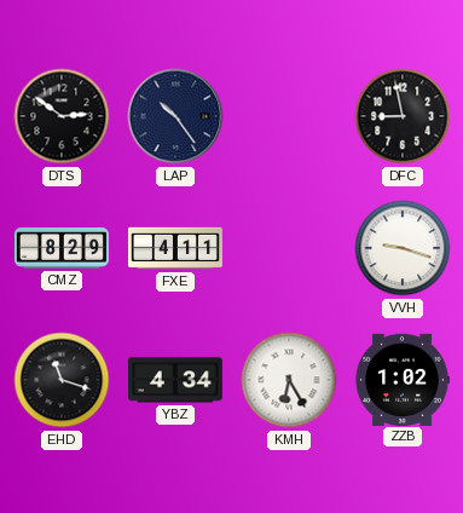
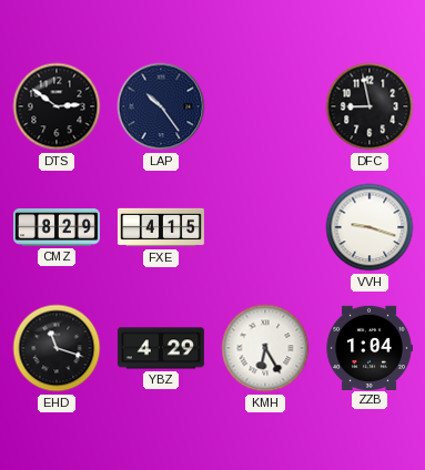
FXE: 4:11 -> 4:15 (161, 227)
YBZ: 4:34 -> 4:29 (161, 348)
ZZB: 1:02 -> 1:04 (370, 347)
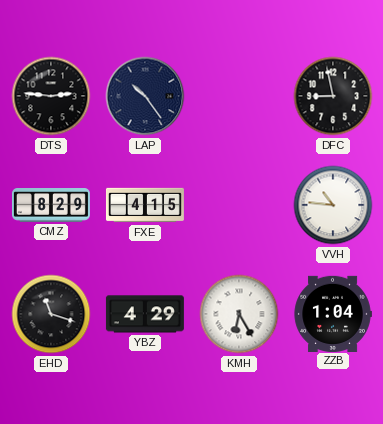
DTS: 2:51 -> 2:46 (51, 96)
VVH: 9:18 -> 10:46 (333, 205)
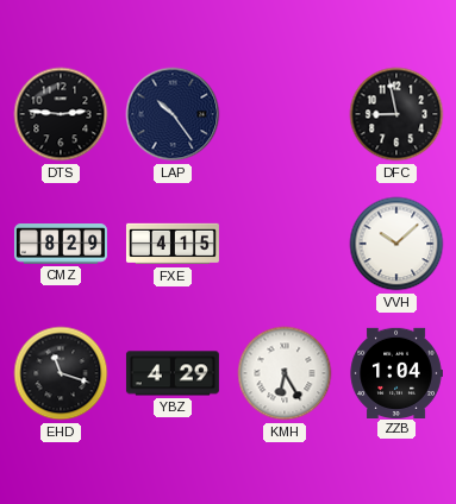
VVH: 10:46 -> 10:08 (396, 244)
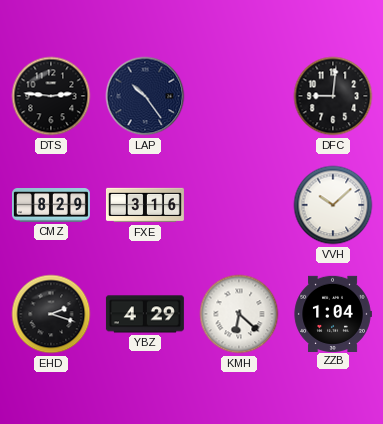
DFC: 8:58 -> 9:01 (333, 96)
FXE: 4:15 -> 3:16 (145, 205)
EHD: 11:18 -> 2:18 (51, 314)
KMH: 6:25 -> 6:22 (239, 314)
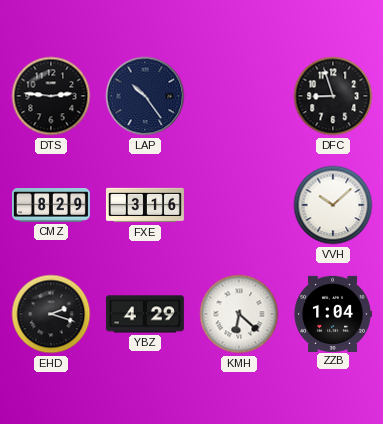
DFC: 9:01 -> 8:57 (333, 96)
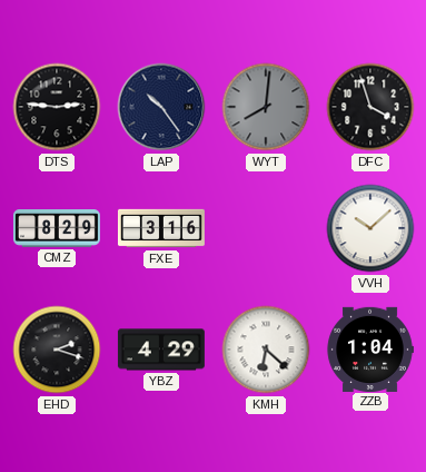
WYT: none -> 8:01 (266, 107)
DFC: 8:57 -> 3:57 (370, 107)
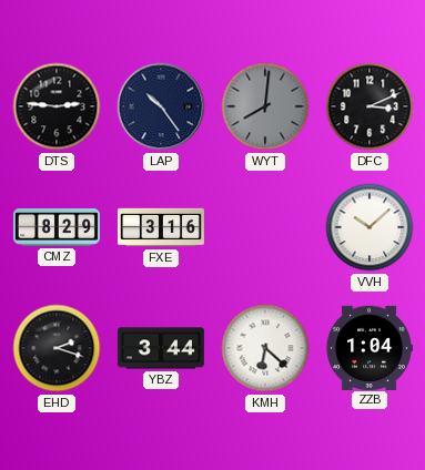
DFC: 3:57 -> 3:11 (370, 106)
YBZ: 4:29 -> 3:44 (161, 348)
